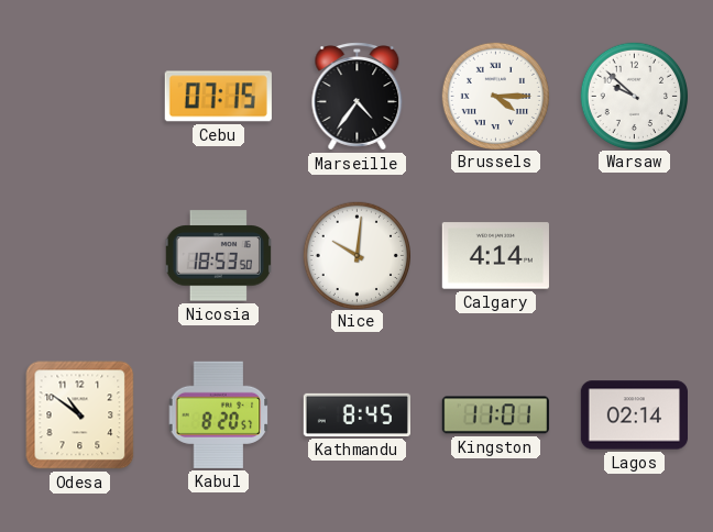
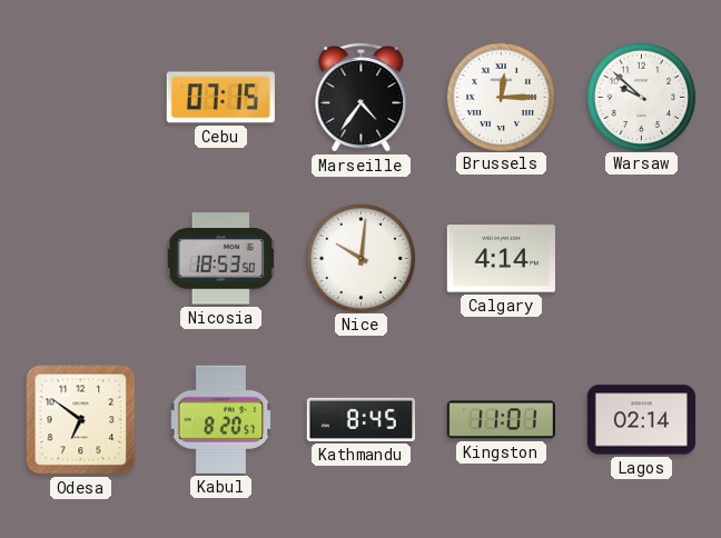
Brussels: 4:15 -> 12:15 (501, 97)
Odesa: 10:51 -> 6:51 (81, 420)
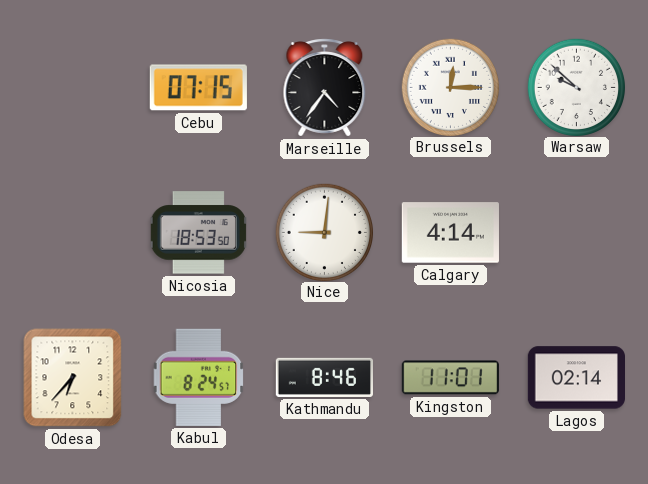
Nice: 10:01 -> 9:01 (324, 232)
Odesa: 6:51 -> 6:37 (73, 378)
Kabul: 8:20 -> 8:24 (199, 377)
Kathmandu: 8:45 -> 8:46 (324, 377)
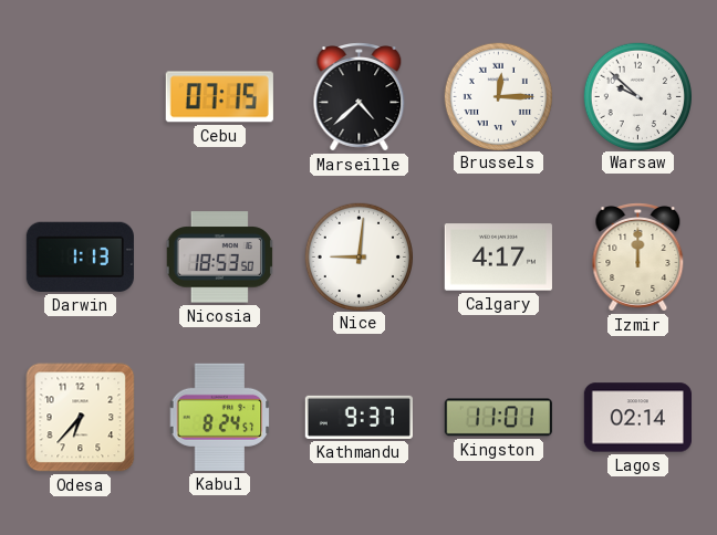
Marseille: 4:36 -> 4:38 (360, 97)
Darwin: none -> 1:13 (80, 256)
Calgary: 4:14 -> 4:17 (498, 258)
Izmir: none -> 12:00 (638, 258)
Kathmandu: 8:46 -> 9:37 (358, 417)
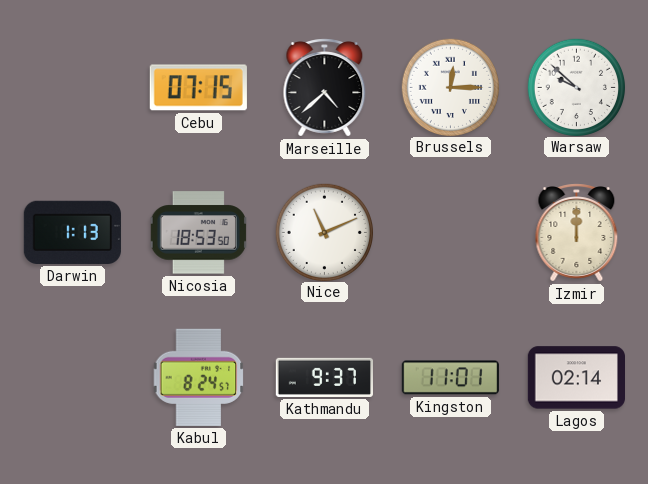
Nice: 9:01 -> 11:11 (324, 232)
Calgary: 4:17 -> none (498, 258)
Odesa: 6:37 -> none (81, 418)
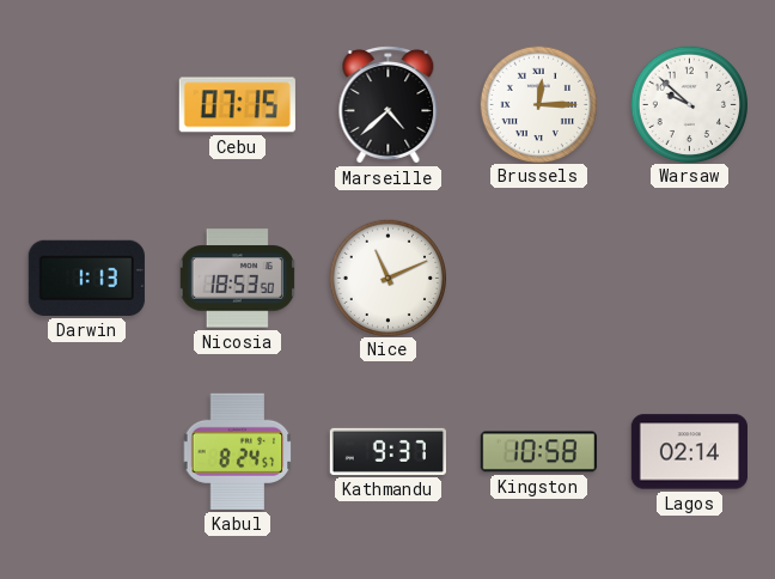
Izmir: 12:00 -> none (577, 233)
Kingston: 11:01 -> 10:58 (538, 452)
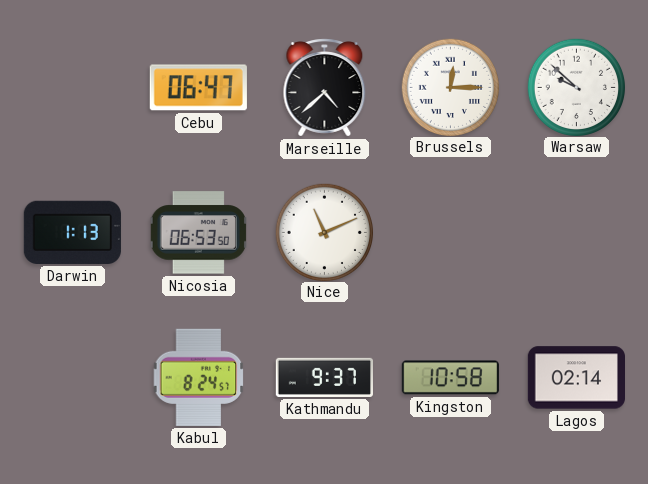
Cebu: 07:15 -> 06:47 (198, 88)
Nicosia: 18:53 -> 06:53 (198, 233)
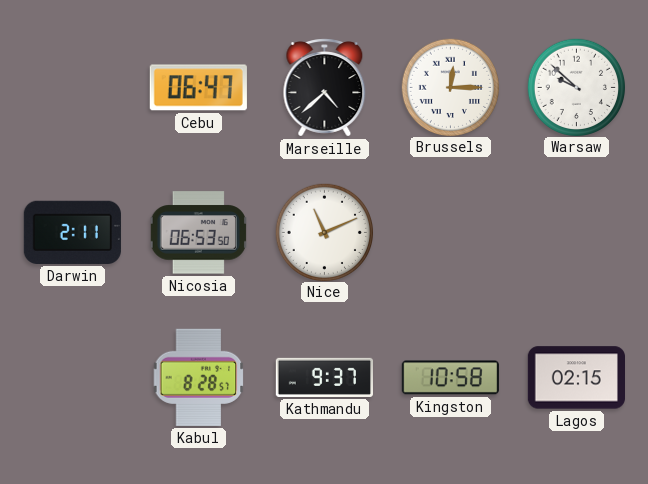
Darwin: 1:13 -> 2:11 (72, 232)
Kabul: 8:24 -> 8:28 (199, 377)
Lagos: 02:14 -> 02:15 (576, 378)
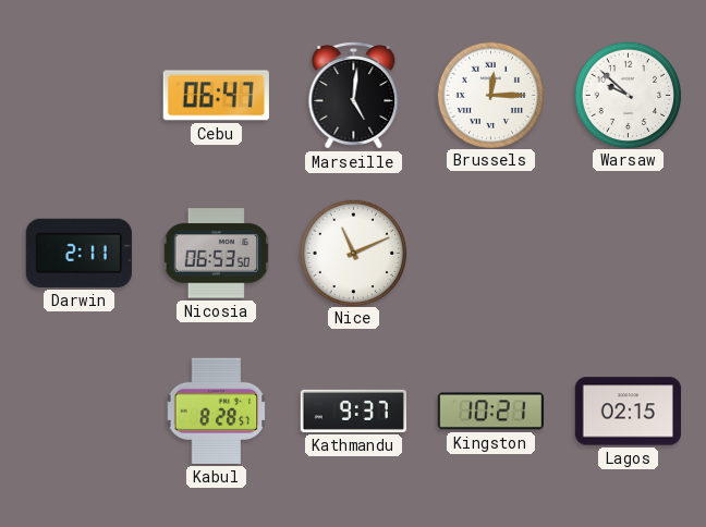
Marseille: 4:38 -> 5:01 (354, 96)
Kingston: 10:58 -> 10:21 (490, 412)
